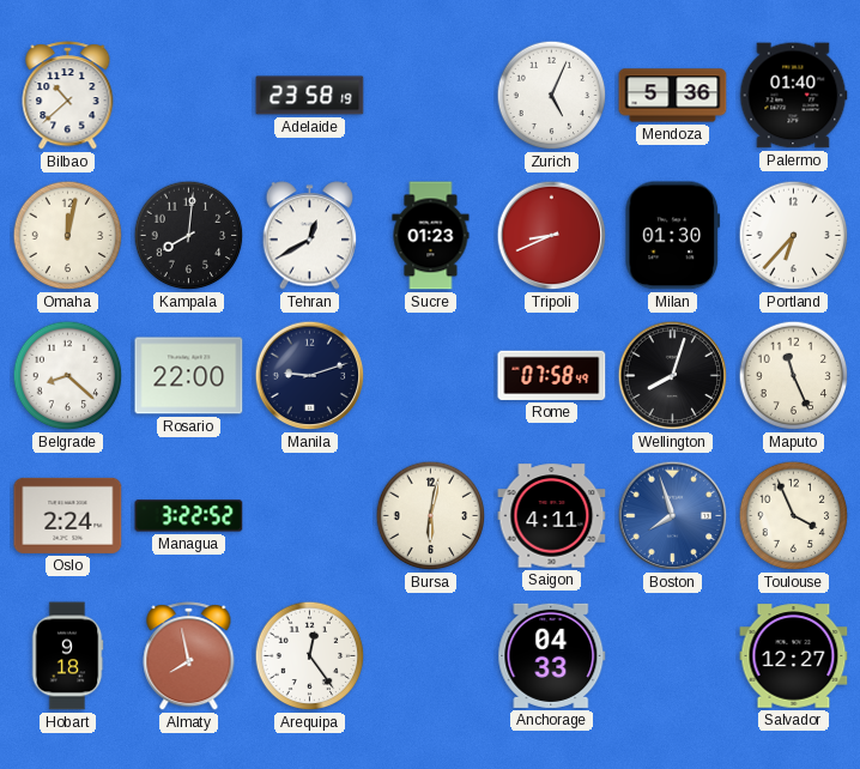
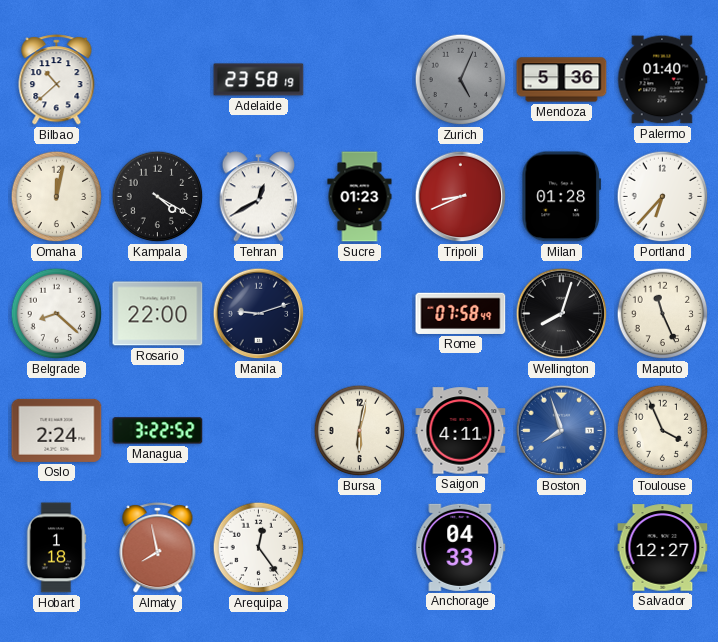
Zurich dial: white -> grey (461, 80)
Kampala: 8:01 -> 4:20 (158, 197)
Milan: 01:30 -> 01:28 (561, 197)
Hobart: 9:18 -> 1:18 (56, 548)
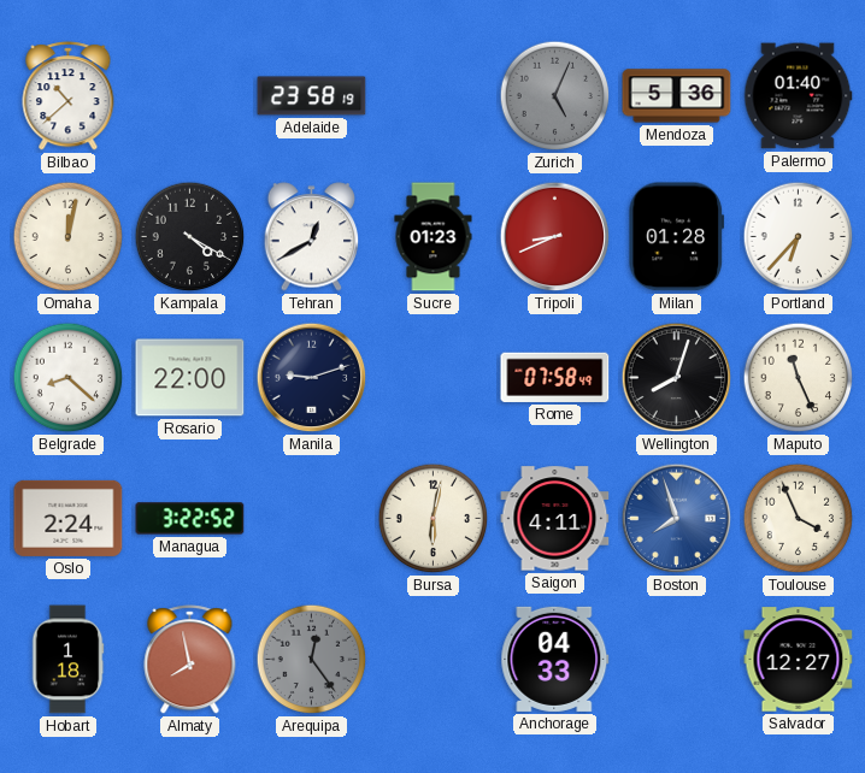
Arequipa dial: white -> grey (312, 660)
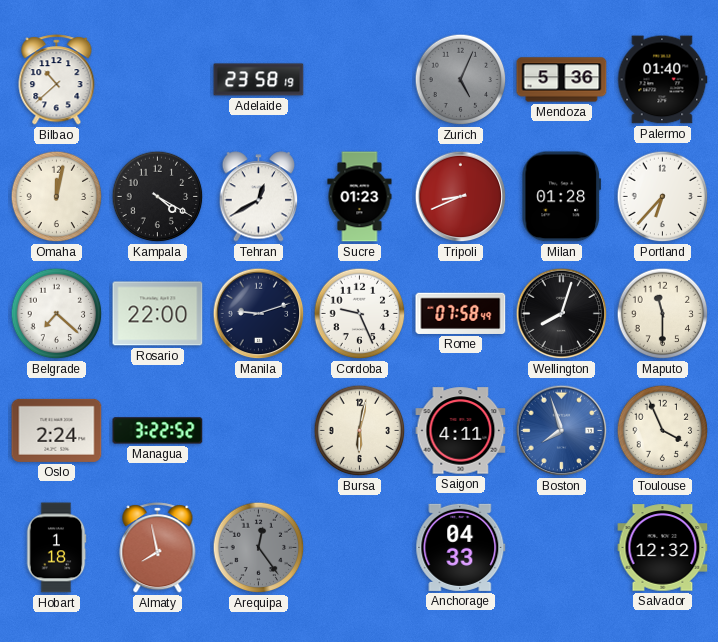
Belgrade: 8:22 -> 7:22 (57, 314)
Cordoba: none -> 9:26 (360, 314)
Maputo: 11:26 -> 11:30 (663, 314)
Salvador: 12:27 -> 12:32 (663, 548)
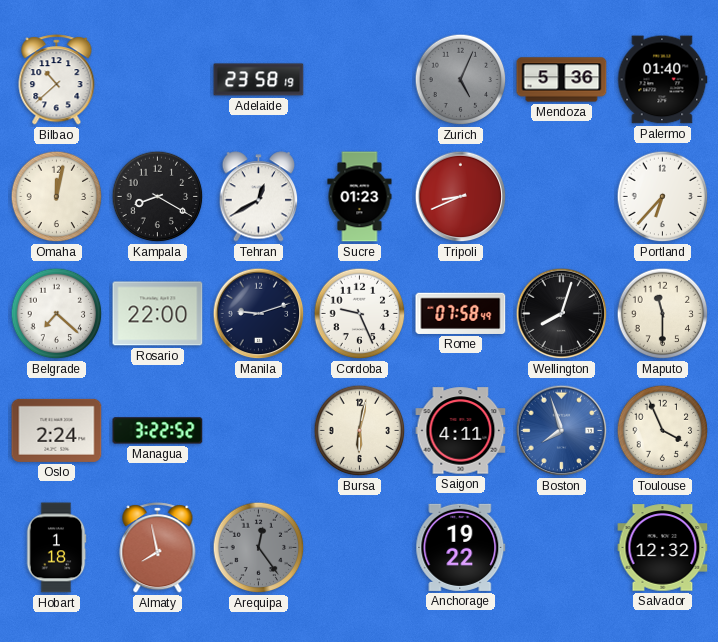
Kampala: 4:20 -> 8:20 (158, 197)
Milan: 01:28 -> none (561, 197)
Anchorage: 04:33 -> 19:22 (461, 547)
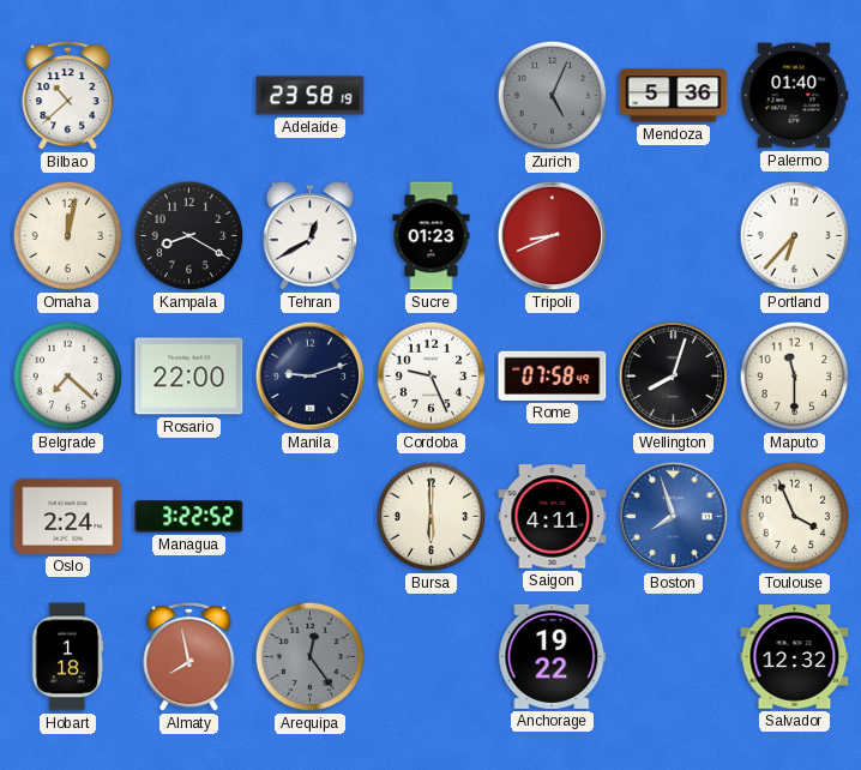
Bursa: 6:02 -> 6:00 (432, 517)
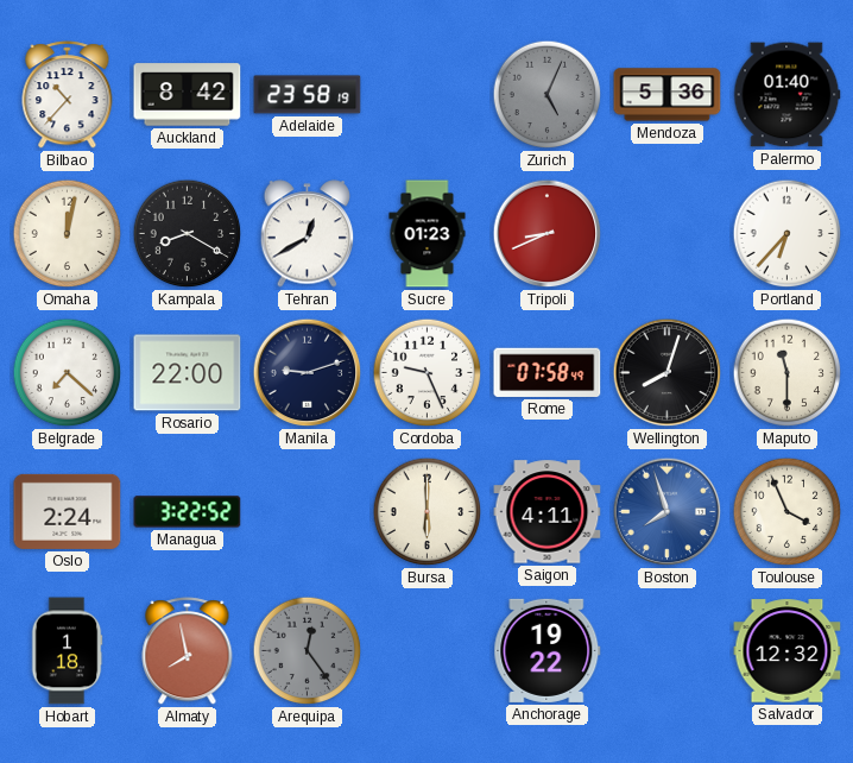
Bilbao: 10:38 -> 10:37 (68, 95)
Auckland: none -> 8:42 (188, 95)
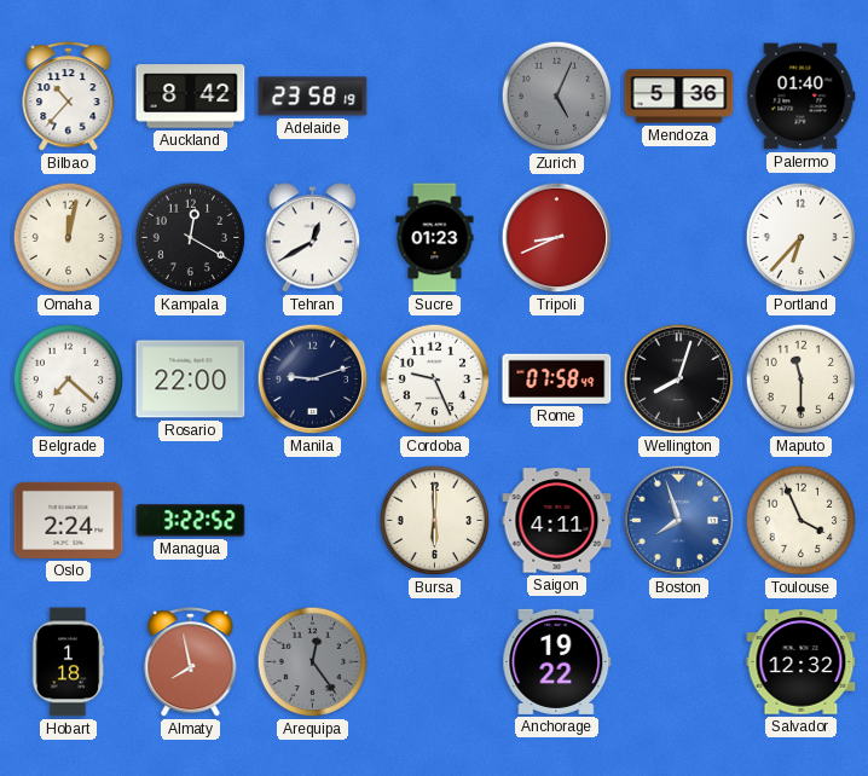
Kampala: 8:20 -> 12:20 (191, 238)
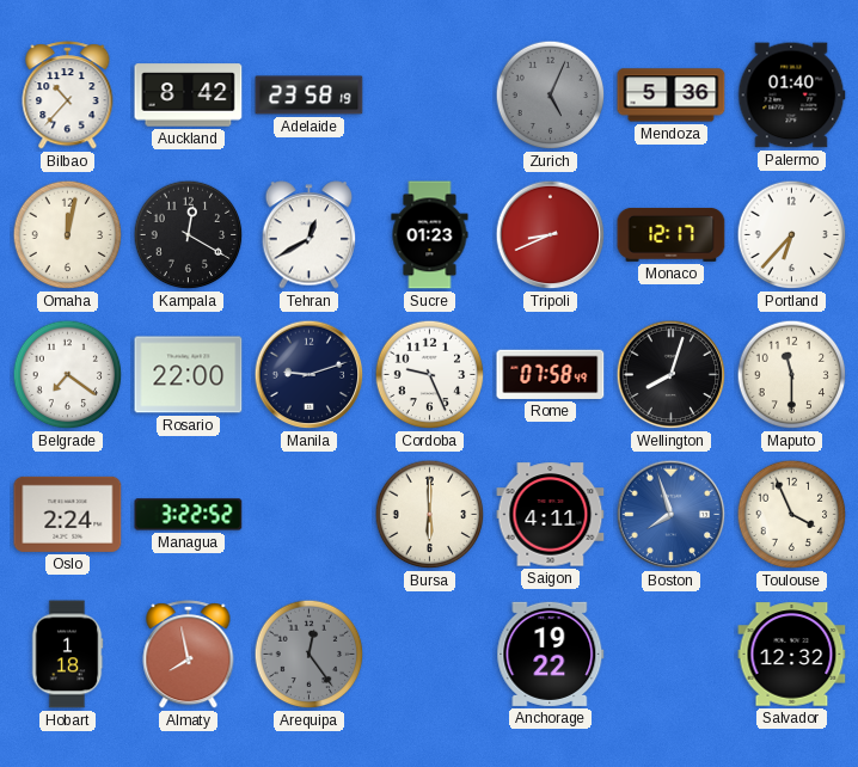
Monaco: none -> 12:17 (672, 235)
Belgrade: 7:22 -> 7:21 (68, 375)
